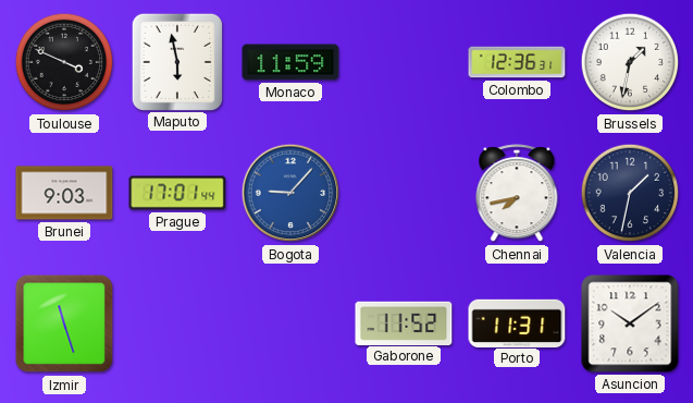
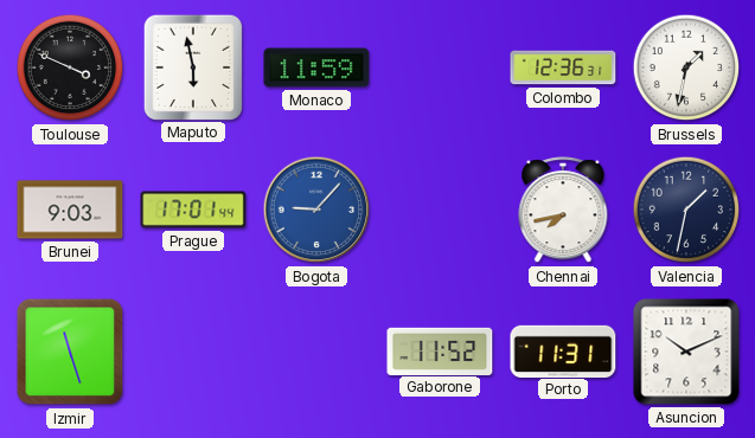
Asuncion: 10:09 -> 10:11 (686, 352)
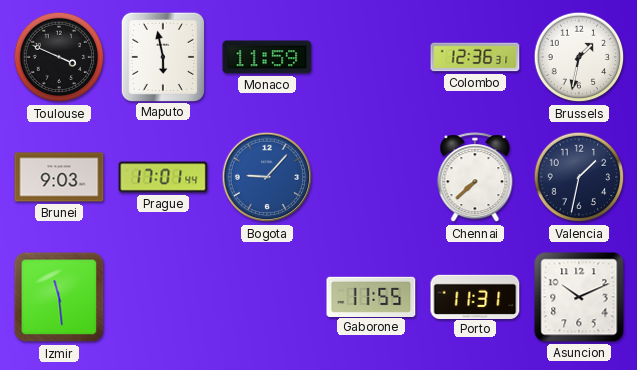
Chennai: 7:43 -> 7:38 (475, 178)
Izmir: 11:27 -> 11:29 (59, 297)
Gaborone: 11:52 -> 11:55 (371, 296)
